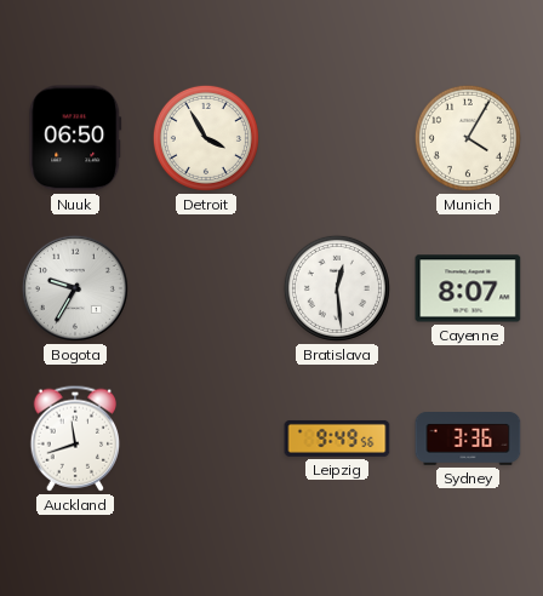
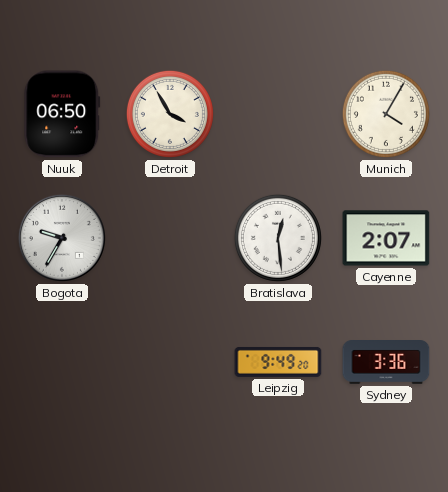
Cayenne: 8:07 -> 2:07 (386, 238)
Auckland: 11:42 -> none (75, 439)
Leipzig: 9:49:56 -> 9:49:20 (278, 362)
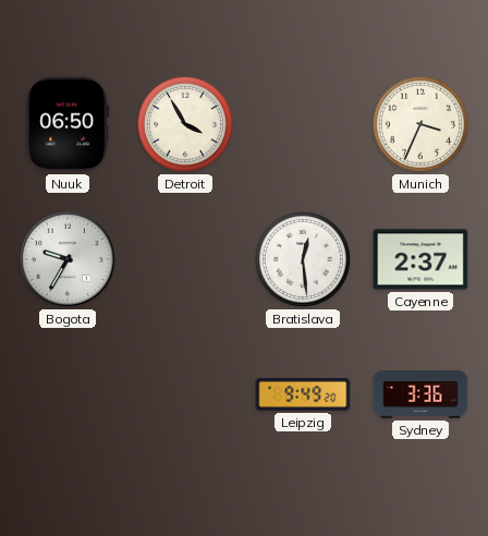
Munich: 4:05 -> 3:34 (420, 124)
Cayenne: 2:07 -> 2:37 (420, 259)
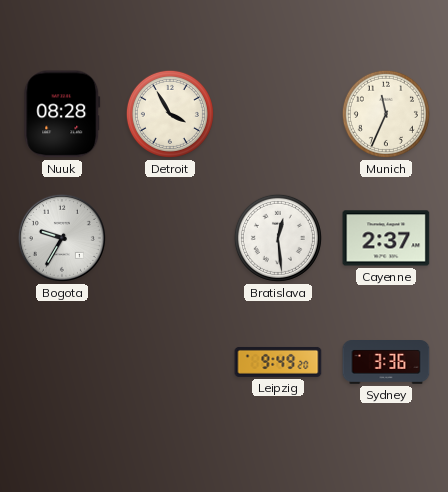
Nuuk: 06:50 -> 08:28 (62, 114)
Munich: 3:34 -> 11:34 (386, 114)
